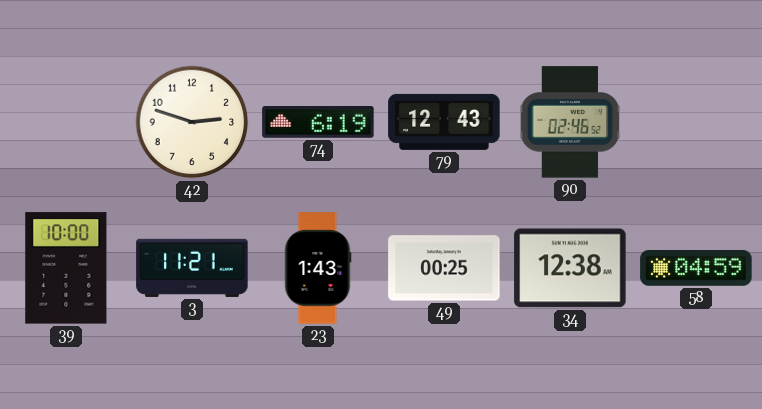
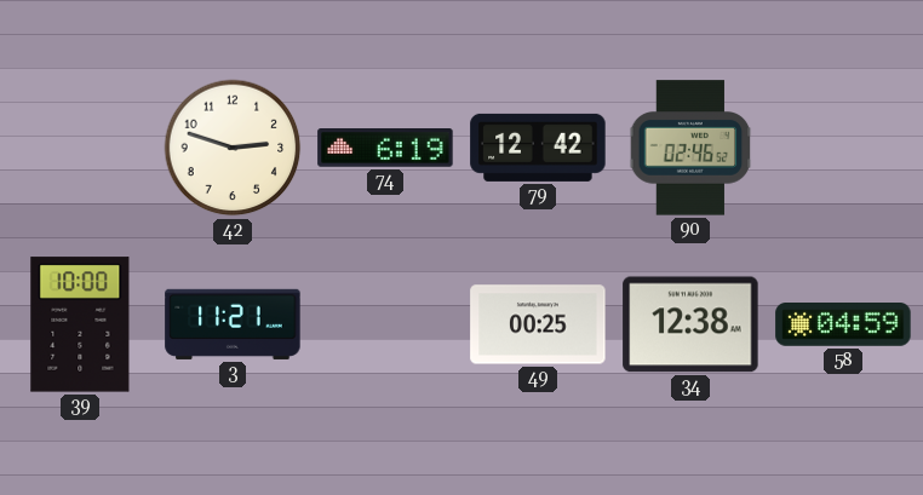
79: 12:43 -> 12:42 (538, 148)
23: 1:43 -> none (318, 268)
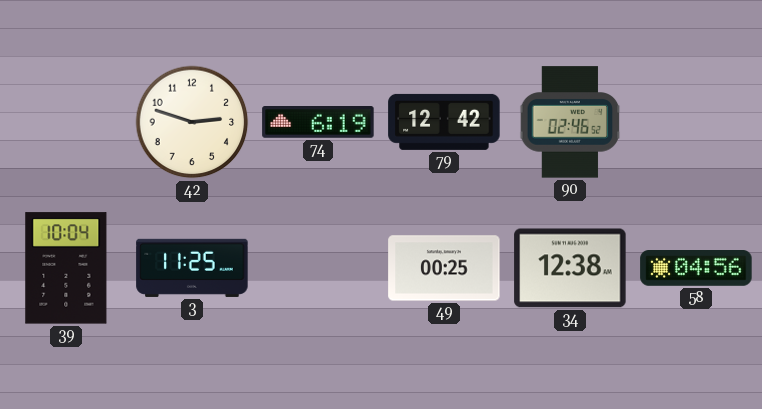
39: 10:00 -> 10:04 (66, 268)
3: 11:21 -> 11:25 (192, 268)
58: 04:59 -> 04:56 (696, 269)
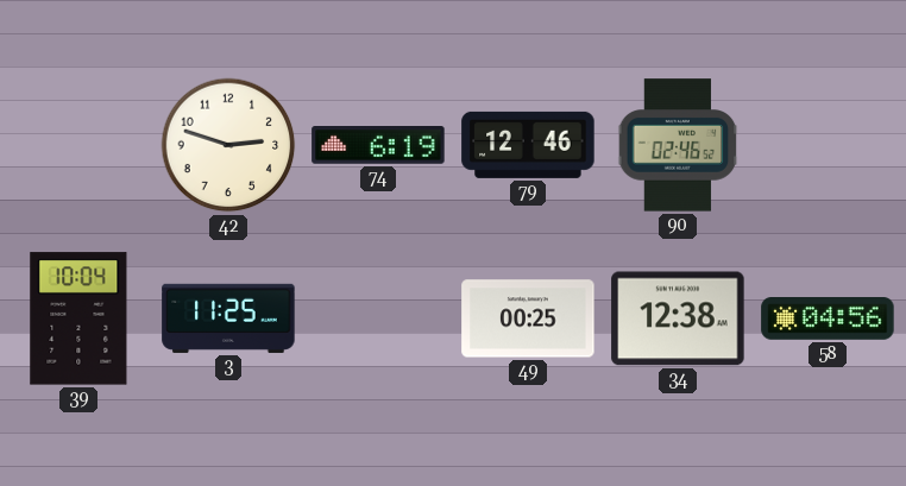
79: 12:42 -> 12:46 (528, 145)
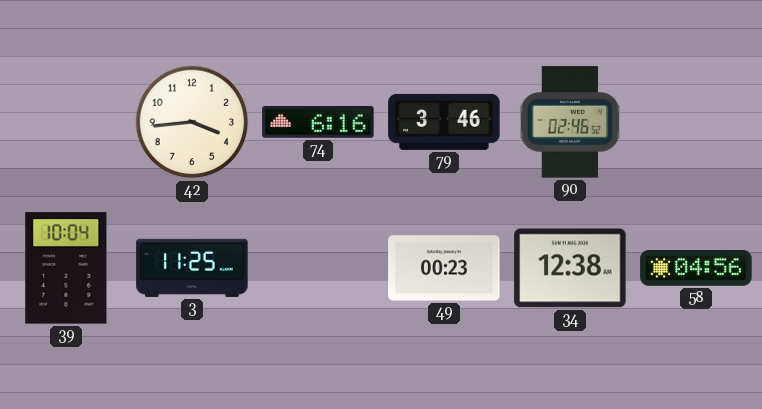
42: 2:48 -> 3:44 (192, 122)
74: 6:19 -> 6:16 (318, 122)
79: 12:46 -> 3:46 (444, 122)
49: 00:25 -> 00:23 (444, 268)
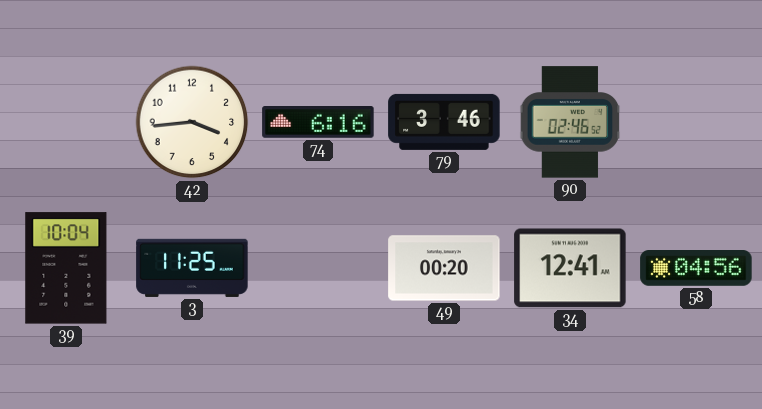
49: 00:23 -> 00:20 (444, 268)
34: 12:38 -> 12:41 (570, 268)
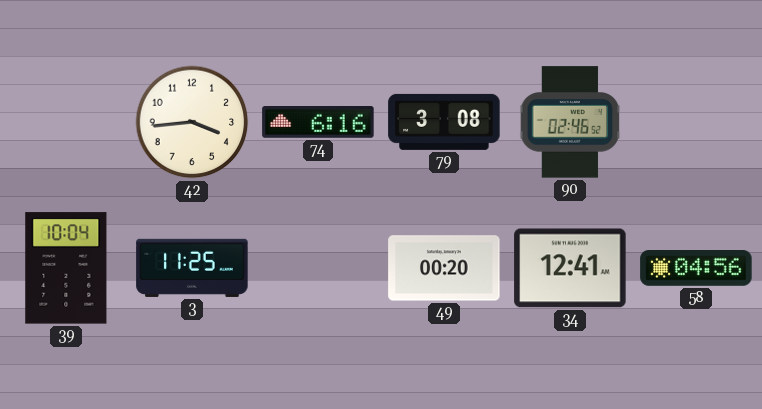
79: 3:46 -> 3:08 (444, 122)
